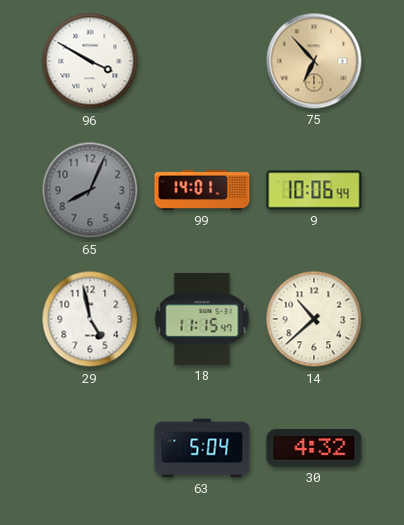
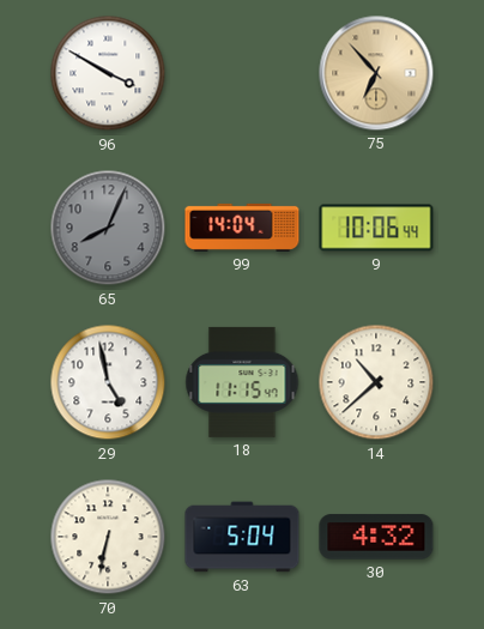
99: 14:01 -> 14:04 (242, 228)
70: none -> 6:32 (108, 537)
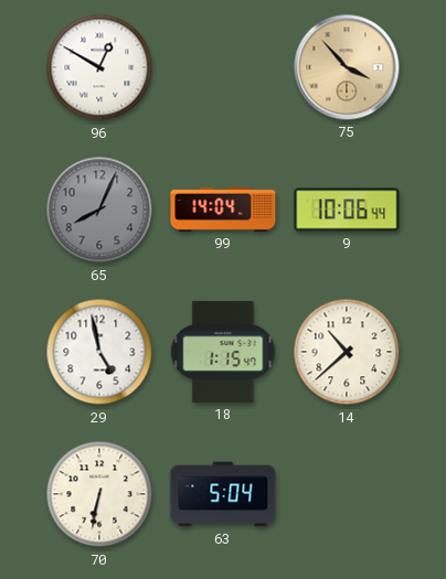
96: 3:50 -> 12:50 (99, 67)
75: 6:53 -> 3:53 (347, 67)
18: 11:15 -> 1:15 (223, 352)
30: 4:32 -> none (376, 537)
